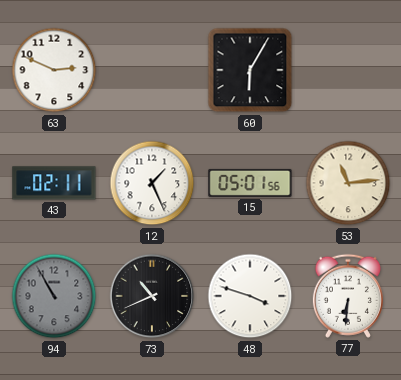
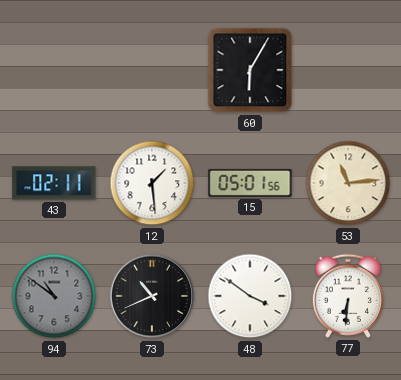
63: 2:49 -> none (54, 70)
12: 1:26 -> 1:29 (152, 183)
94: 10:55 -> 10:51 (54, 296)
48: 3:48 -> 3:51 (250, 296)
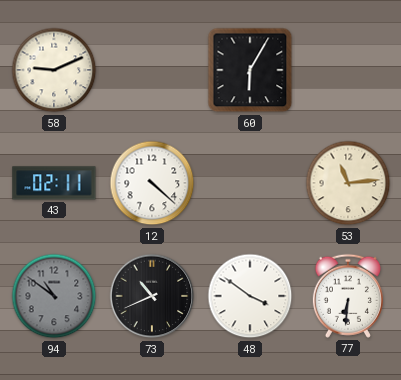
58: none -> 9:11 (54, 70)
12: 1:29 -> 4:22 (152, 183)
15: 05:01 -> none (250, 183)
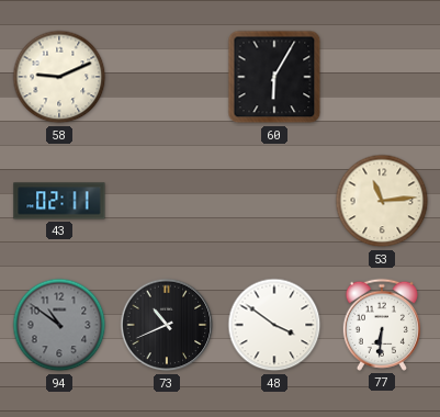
12: 4:22 -> none (152, 183)
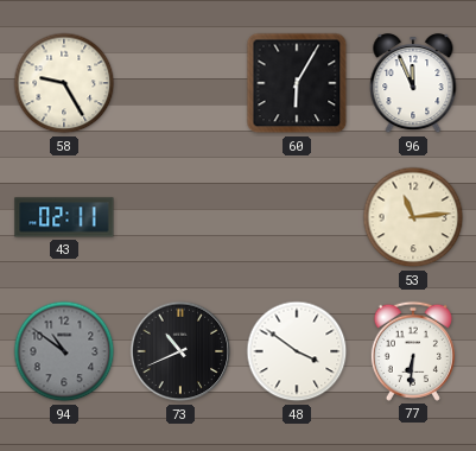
58: 9:11 -> 9:25 (64, 83)
96: none -> 11:56 (413, 84)
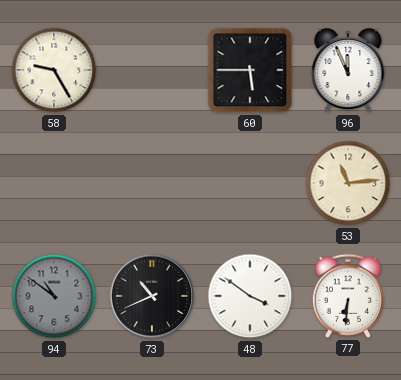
60: 6:05 -> 5:45 (250, 70)
43: 02:11 -> none (64, 217)
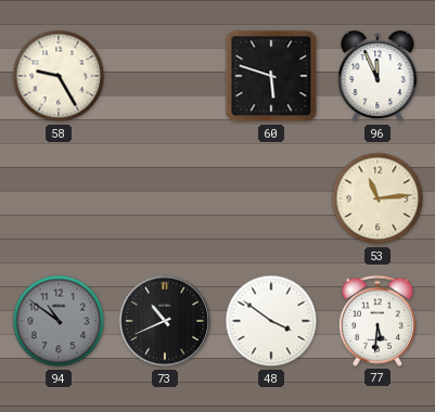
60: 5:45 -> 5:48 (271, 76)
77: 6:31 -> 5:31 (378, 321)
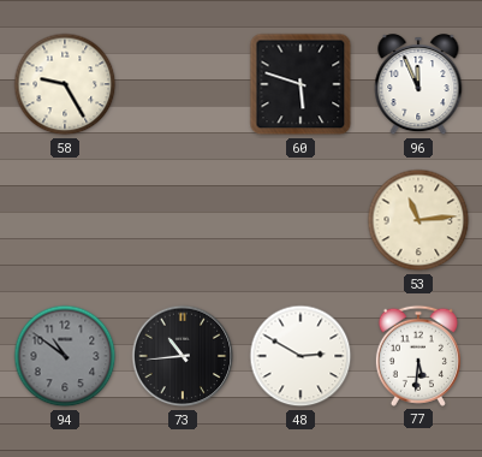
73: 10:41 -> 10:44 (183, 356)
48: 3:51 -> 2:50 (300, 356)
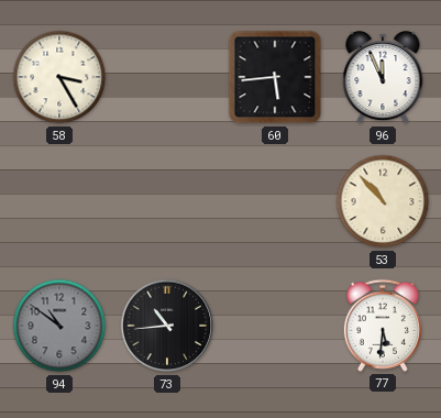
58: 9:25 -> 3:25 (59, 77)
60: 5:48 -> 5:44 (275, 77)
53: 11:14 -> 10:53 (383, 201)
48: 2:50 -> none (300, 356)
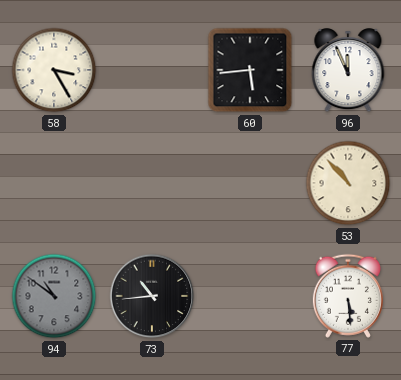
77: 5:31 -> 5:29 (348, 296)
